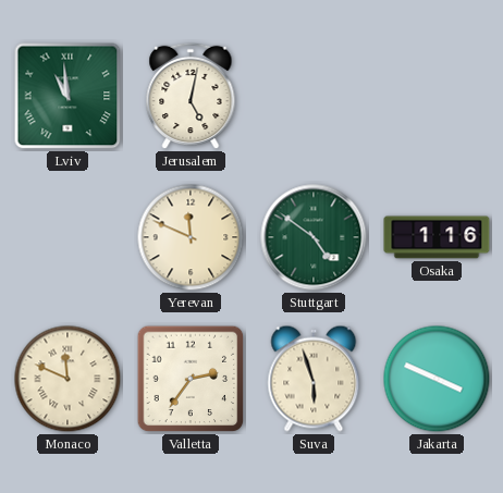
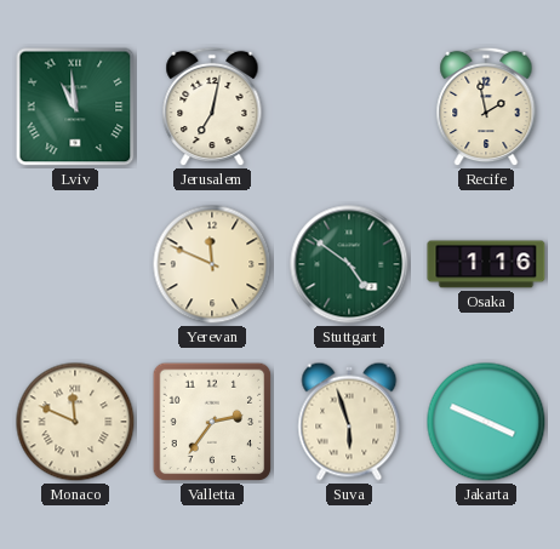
Jerusalem: 5:02 -> 7:02 (212, 107)
Recife: none -> 1:58 (486, 107)
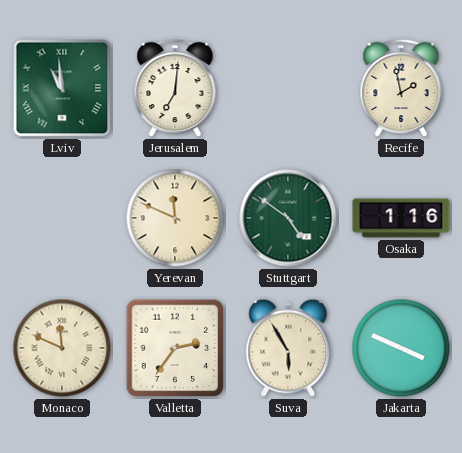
Jerusalem: 7:02 -> 7:01 (175, 88)
Suva: 5:57 -> 5:55 (288, 348)
